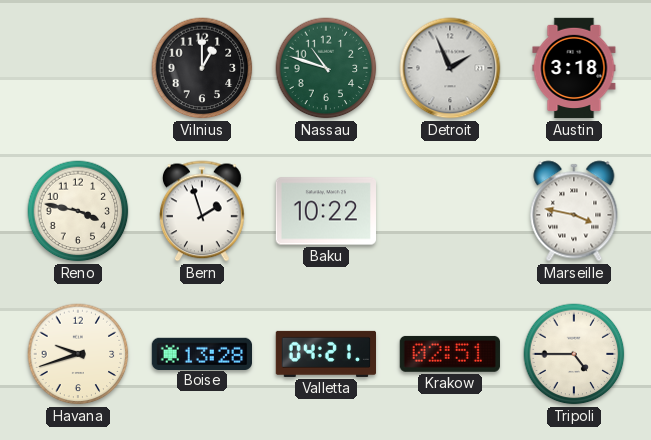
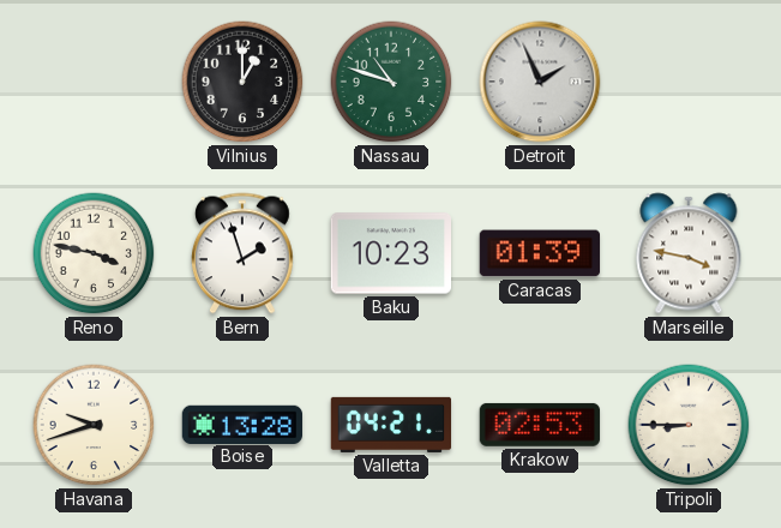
Austin: 3:18 -> none (574, 68)
Baku: 10:22 -> 10:23 (390, 253)
Caracas: none -> 01:39 (539, 253)
Krakow: 02:51 -> 02:53 (540, 425)
Tripoli: 4:45 -> 8:45 (689, 425)
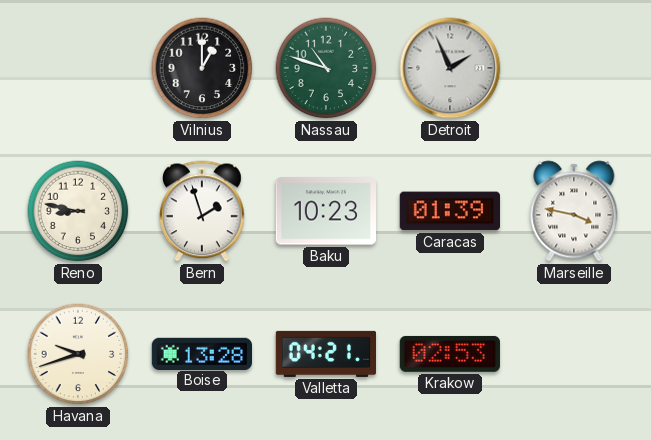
Reno: 3:47 -> 8:47 (78, 211)
Tripoli: 8:45 -> none (689, 425)
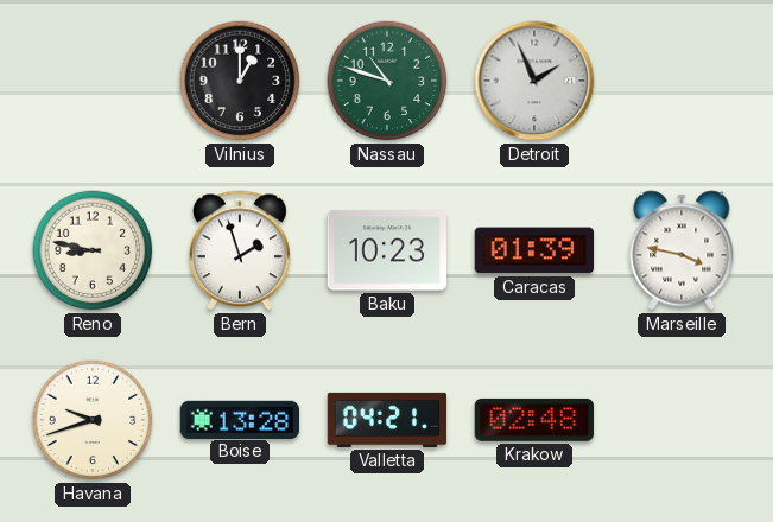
Krakow: 02:53 -> 02:48 (534, 420)
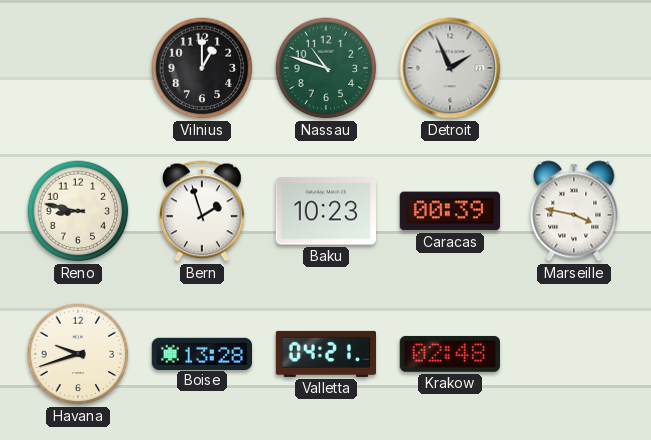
Caracas: 01:39 -> 00:39 (449, 211)
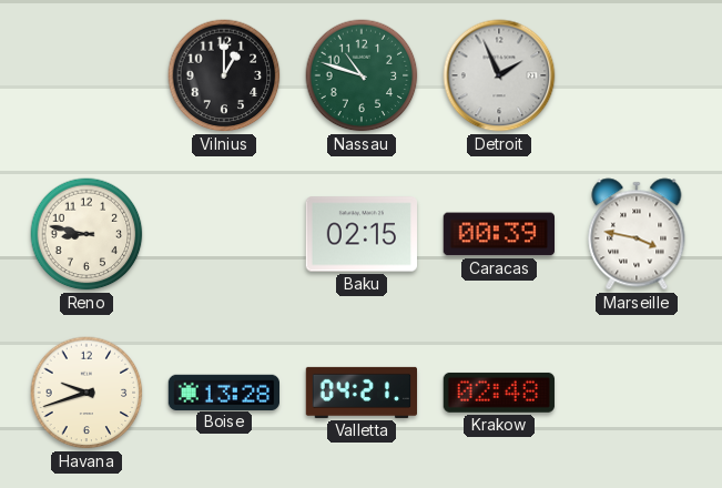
Bern: 1:57 -> none (203, 211)
Baku: 10:23 -> 02:15 (360, 234)
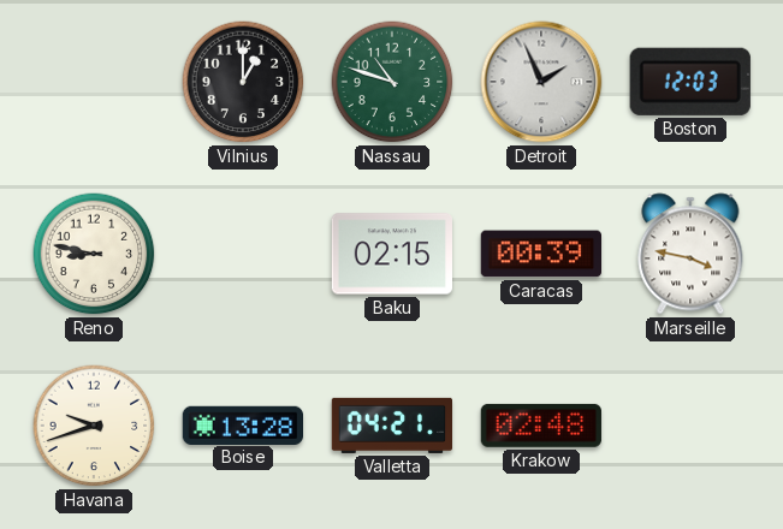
Boston: none -> 12:03 (690, 82)
